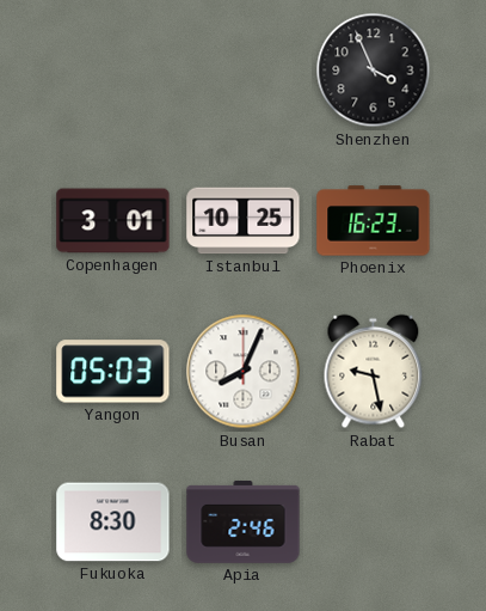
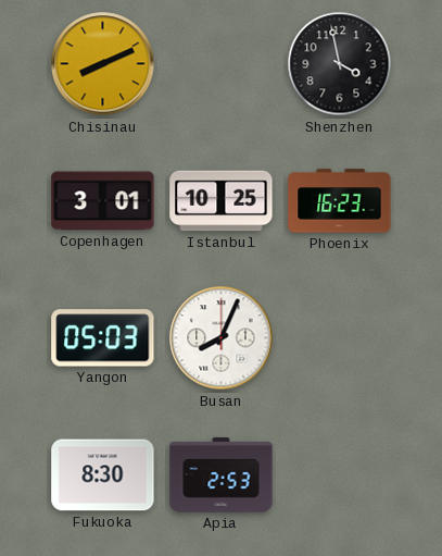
Chisinau: none -> 8:11 (103, 64)
Shenzhen: 3:56 -> 3:58 (340, 64)
Rabat: 9:28 -> none (374, 372)
Apia: 2:46 -> 2:53 (222, 475)
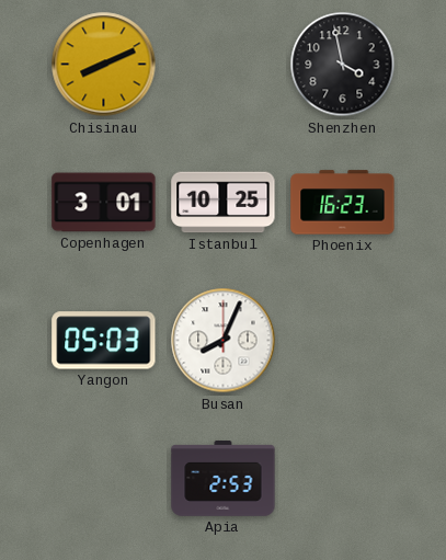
Fukuoka: 8:30 -> none (103, 475)
